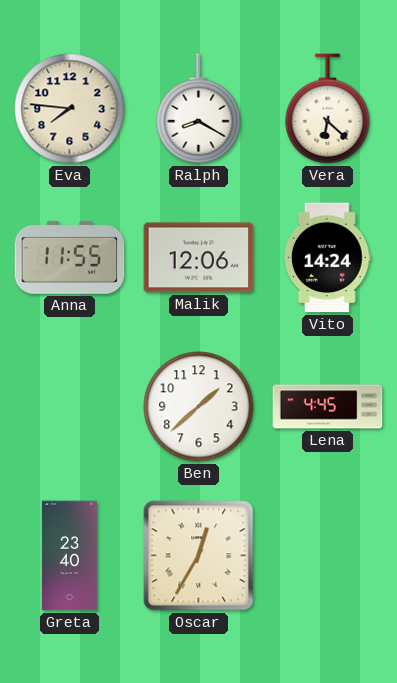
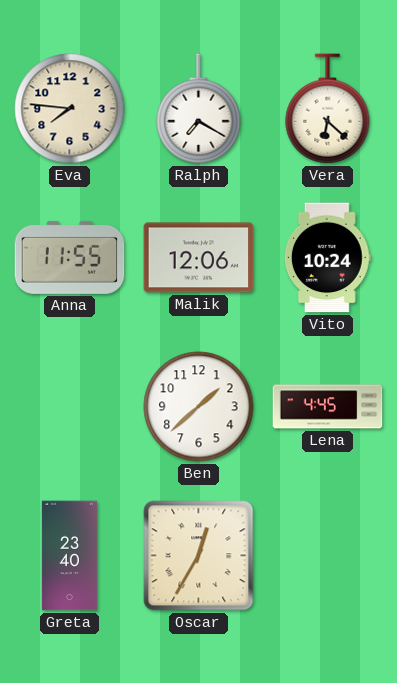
Ralph: 8:20 -> 7:20 (199, 109)
Vito: 14:24 -> 10:24 (327, 258)
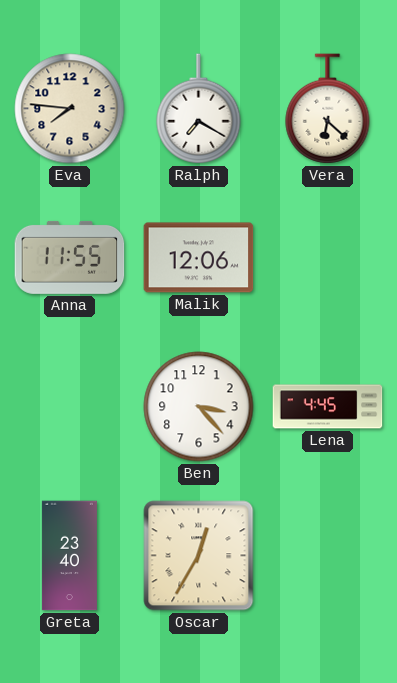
Vito: 10:24 -> none (327, 258)
Ben: 1:38 -> 3:23 (199, 407)
